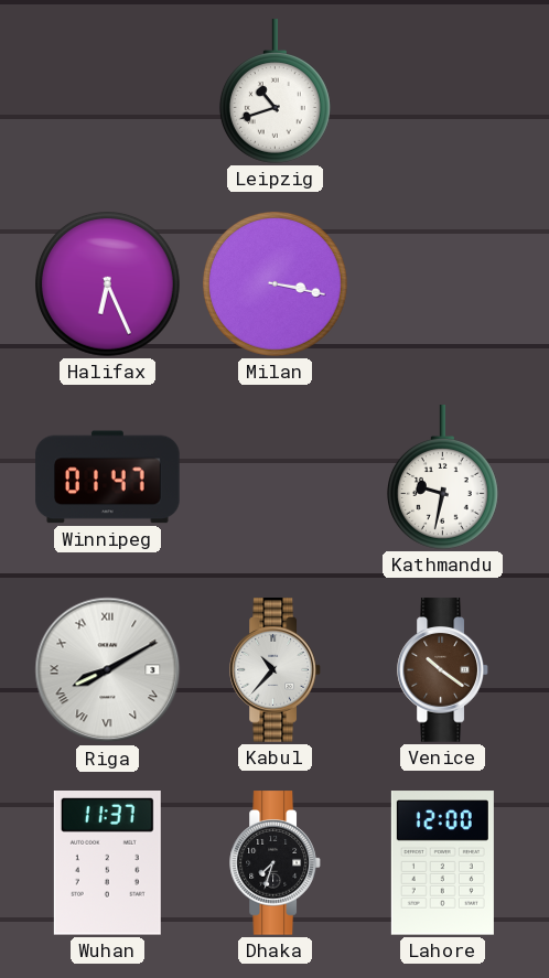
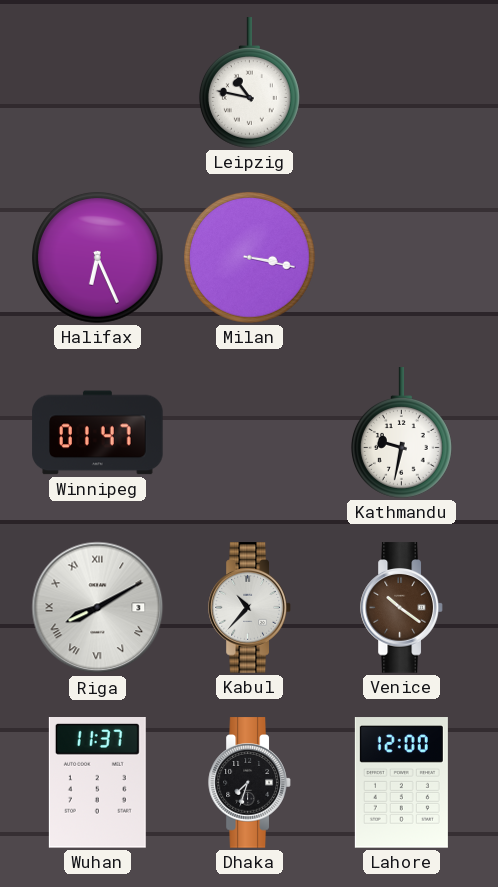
Leipzig: 10:42 -> 10:47 (249, 83)
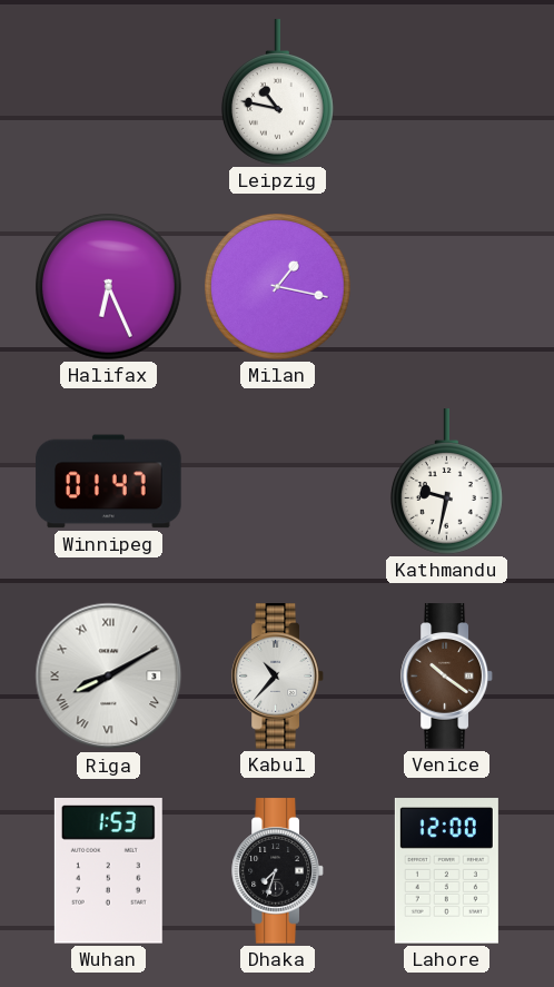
Milan: 3:17 -> 1:17 (278, 287)
Wuhan: 11:37 -> 1:53 (108, 871)
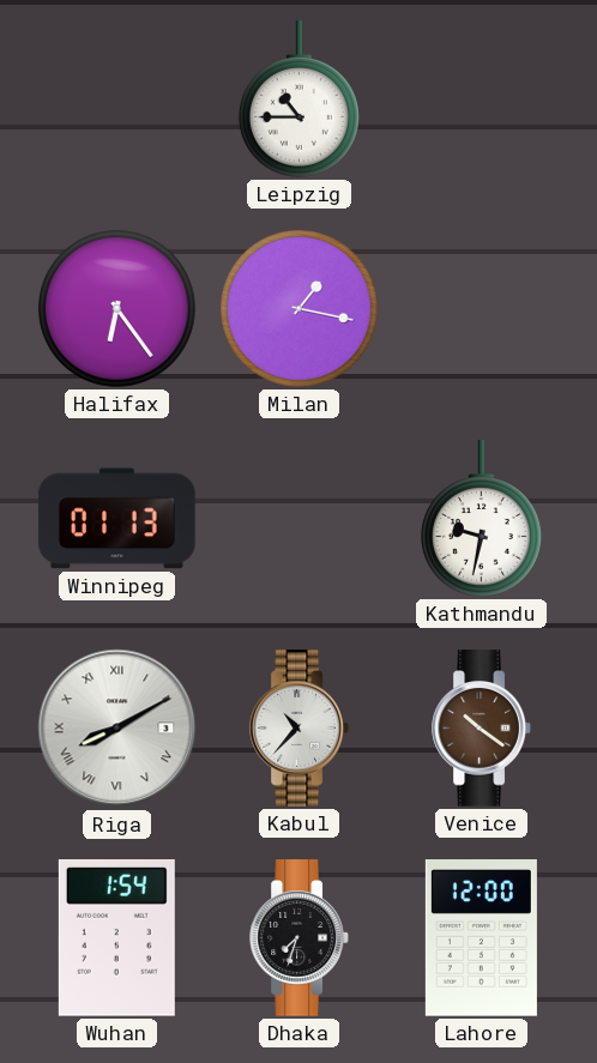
Leipzig: 10:47 -> 10:45 (298, 99)
Halifax: 6:26 -> 6:24 (117, 309)
Winnipeg: 01:47 -> 01:13 (117, 519)
Wuhan: 1:53 -> 1:54 (116, 938)
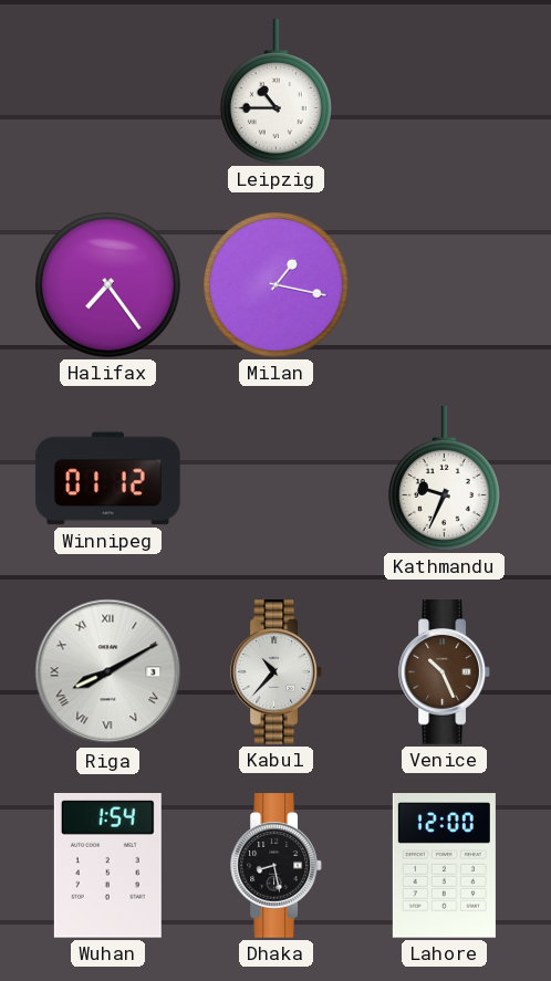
Halifax: 6:24 -> 7:24 (108, 285)
Winnipeg: 01:13 -> 01:12 (108, 479)
Kathmandu: 9:32 -> 9:34 (444, 479)
Venice: 10:21 -> 10:26 (445, 672)
Dhaka: 7:33 -> 8:28 (277, 866)
